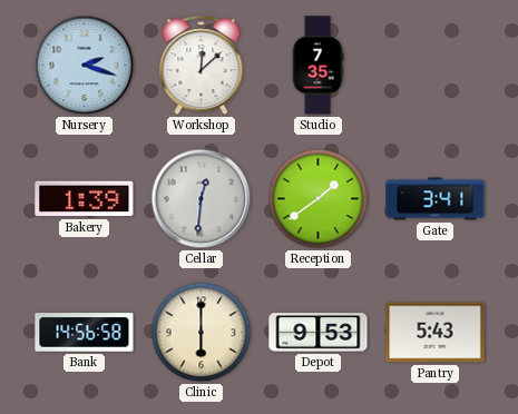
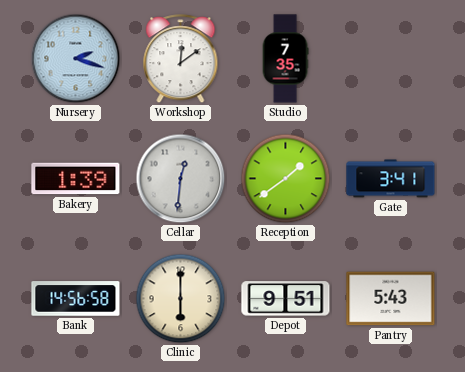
Workshop: 12:08 -> 12:09 (181, 59)
Depot: 9:53 -> 9:51 (286, 299)
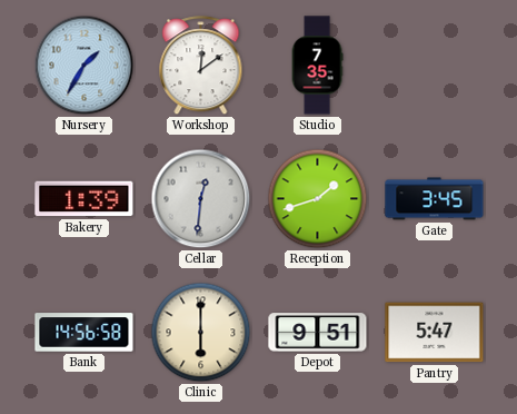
Nursery: 2:18 -> 1:35 (84, 66)
Reception: 1:39 -> 1:42 (318, 199)
Gate: 3:41 -> 3:45 (435, 199)
Pantry: 5:43 -> 5:47 (435, 333)
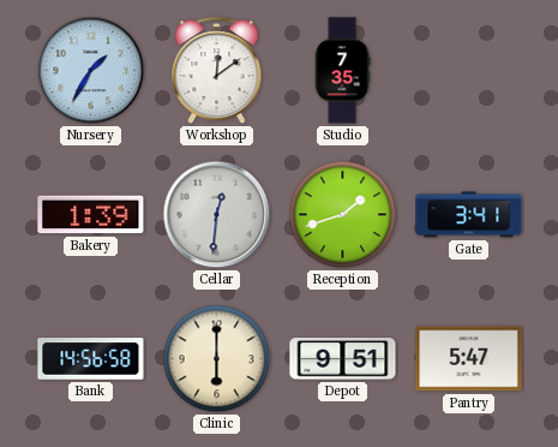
Gate: 3:45 -> 3:41 (469, 215)
